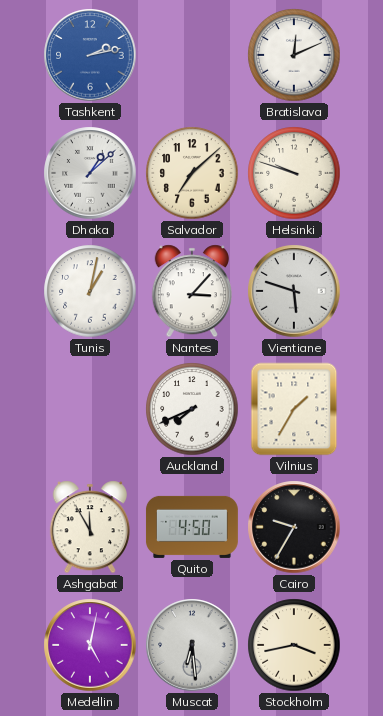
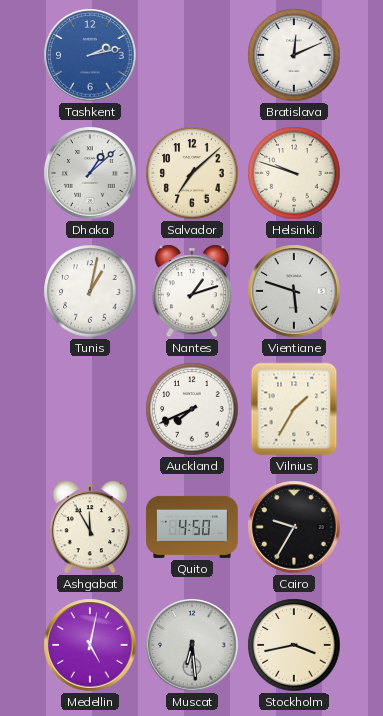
Nantes: 3:07 -> 1:12 (192, 291)
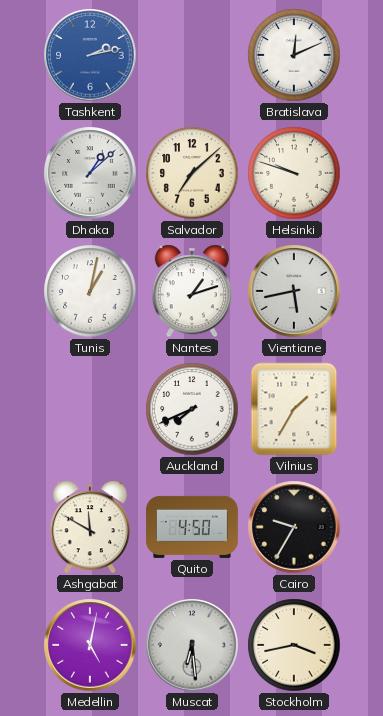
Vientiane: 5:48 -> 5:43 (294, 291)
Ashgabat: 11:55 -> 11:50 (90, 527)
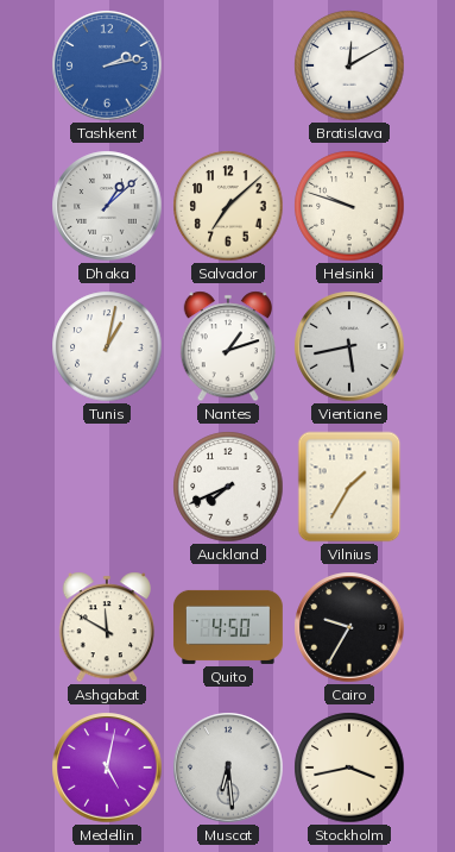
Bratislava: 12:11 -> 12:10 (349, 65)
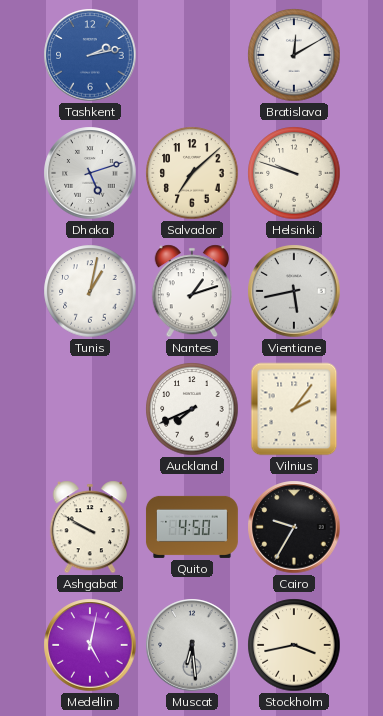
Dhaka: 1:08 -> 5:12 (90, 173)
Vilnius: 1:35 -> 2:06 (294, 409)
Ashgabat: 11:50 -> 9:50 (90, 527)
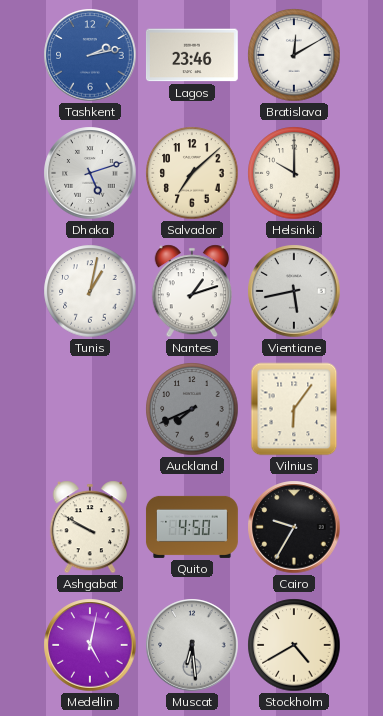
Lagos: none -> 23:46 (192, 55)
Helsinki: 9:48 -> 10:00 (294, 173)
Auckland dial: white -> grey (192, 409)
Vilnius: 2:06 -> 6:06 (294, 409)
Stockholm: 3:43 -> 4:40 (294, 645)
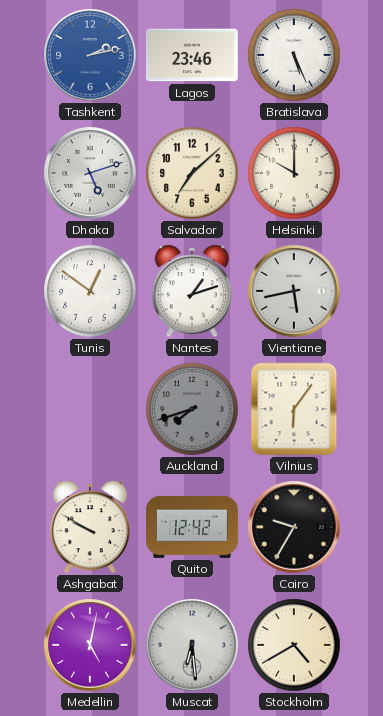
Bratislava: 12:10 -> 5:26 (294, 55)
Tunis: 1:02 -> 12:51 (90, 291)
Auckland: 7:41 -> 7:42 (192, 409)
Quito: 4:50 -> 12:42 (192, 527)
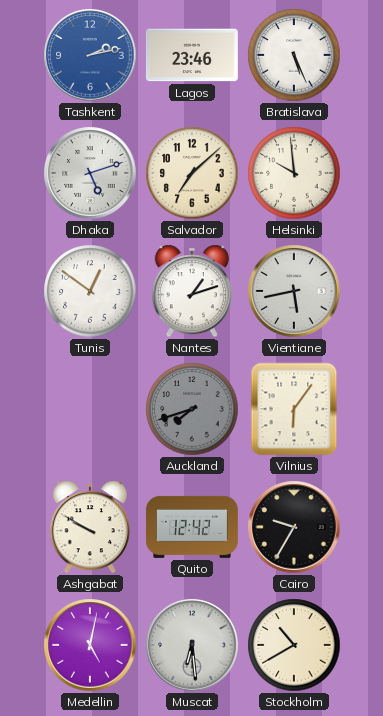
Helsinki: 10:00 -> 9:59 (294, 173)
Stockholm: 4:40 -> 10:40 (294, 645)
